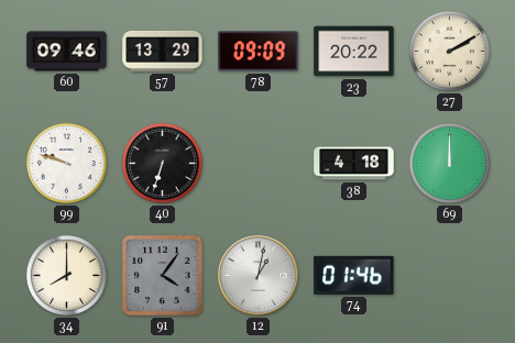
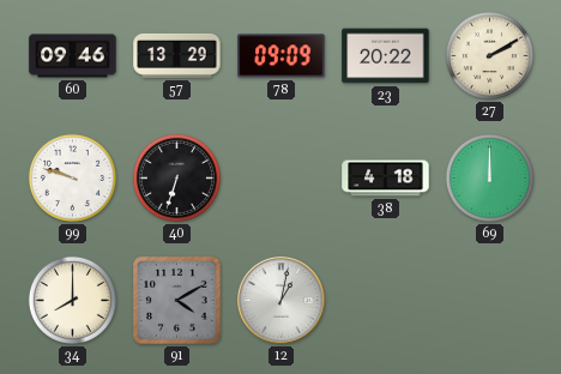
91: 4:06 -> 4:10 (177, 301)
74: 01:46 -> none (354, 275)
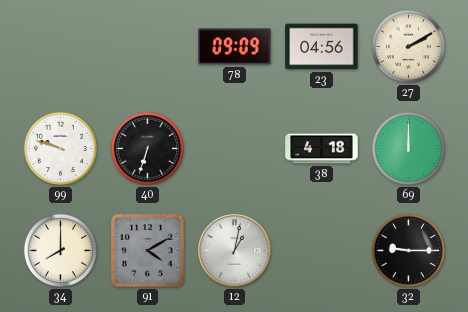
60: 09:46 -> none (73, 56)
57: 13:29 -> none (177, 55)
23: 20:22 -> 04:56 (322, 47)
32: none -> 9:15 (408, 250)
